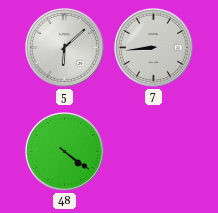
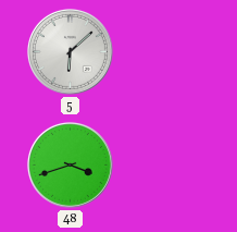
7: 8:44 -> none (153, 47)
48: 4:21 -> 3:42 (70, 164)
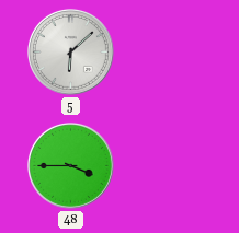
48: 3:42 -> 3:45 (70, 165)
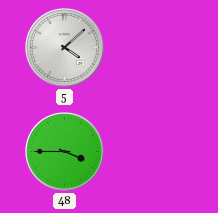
5: 6:08 -> 4:08 (64, 47)
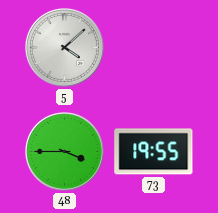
73: none -> 19:55 (154, 152)
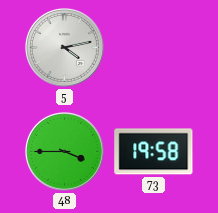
5: 4:08 -> 4:13 (64, 47)
73: 19:55 -> 19:58 (154, 152)
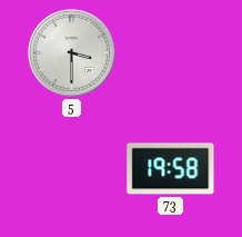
5: 4:13 -> 3:30 (71, 52)
48: 3:45 -> none (64, 151)
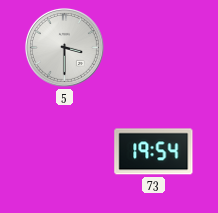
73: 19:58 -> 19:54 (154, 152)
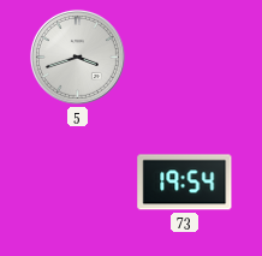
5: 3:30 -> 3:42 (77, 56)
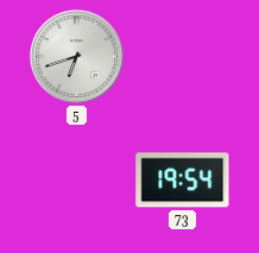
5: 3:42 -> 6:42 (76, 56)
